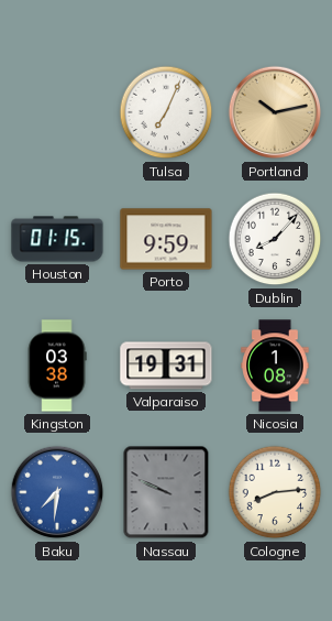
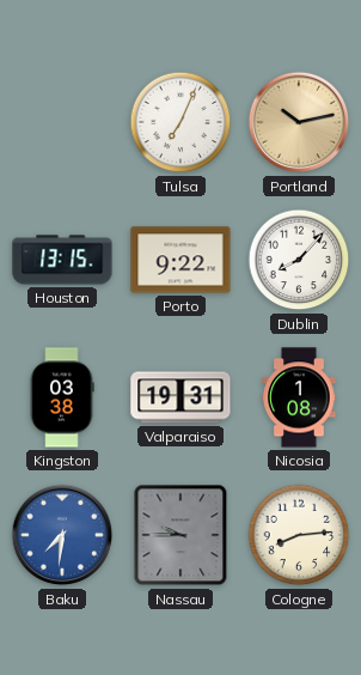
Houston: 01:15 -> 13:15 (62, 260)
Porto: 9:59 -> 9:22 (180, 260)
Nassau: 9:49 -> 9:45 (180, 535)
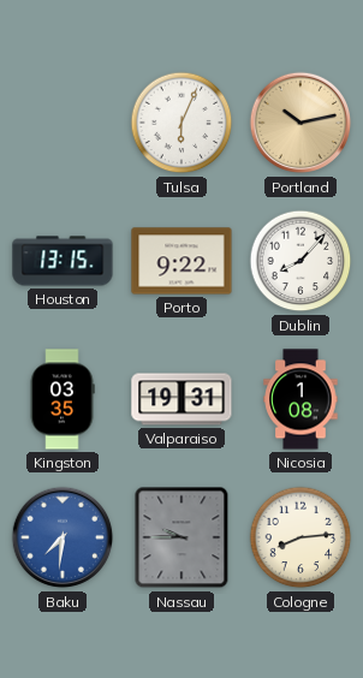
Tulsa: 7:04 -> 6:04 (181, 123)
Kingston: 03:38 -> 03:35 (63, 399)
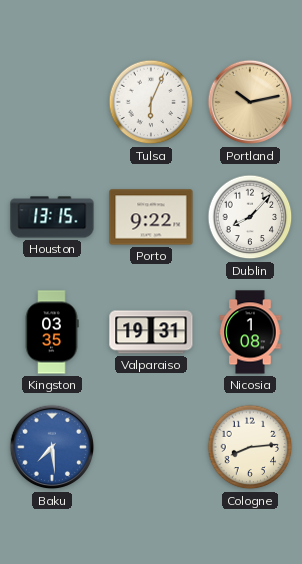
Baku: 7:31 -> 7:29 (52, 447)
Nassau: 9:45 -> none (181, 537)
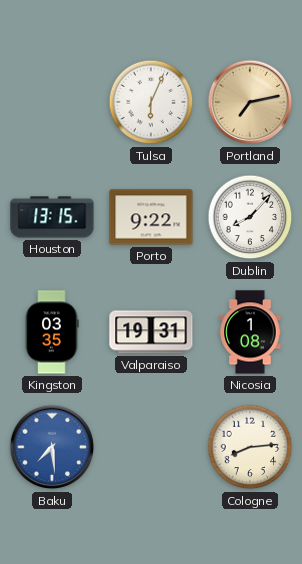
Portland: 10:13 -> 7:13 (250, 102)
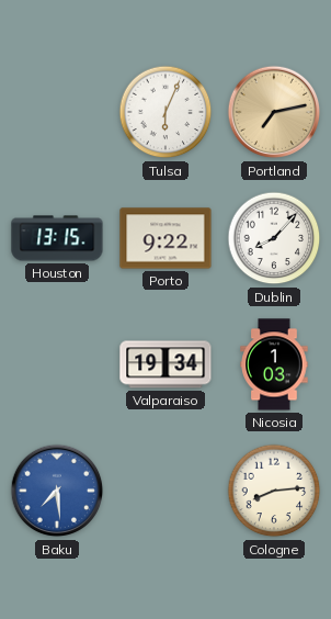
Kingston: 03:35 -> none (52, 332)
Valparaiso: 19:31 -> 19:34 (165, 364)
Nicosia: 1:08 -> 1:03 (274, 364)
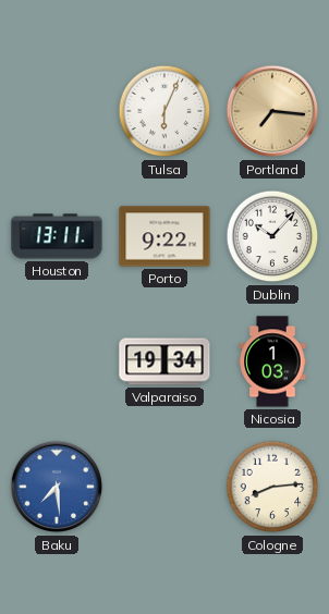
Portland: 7:13 -> 7:16 (272, 111)
Houston: 13:15 -> 13:11 (57, 236)
Dublin: 8:07 -> 10:07 (272, 236)
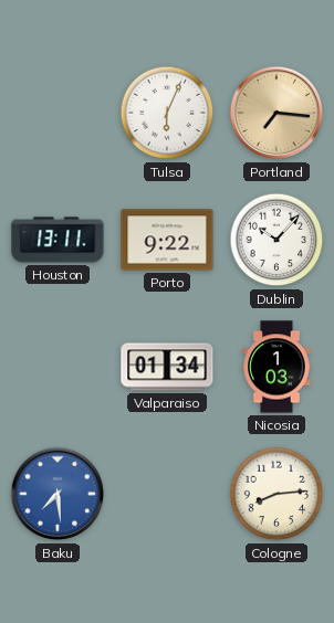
Valparaiso: 19:34 -> 01:34 (167, 367)
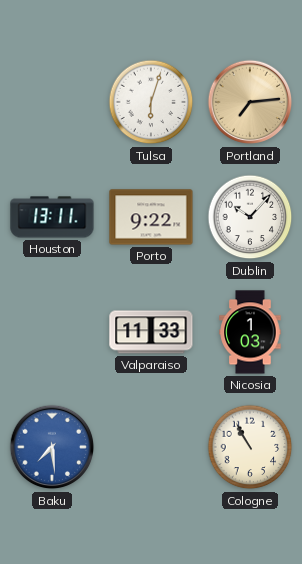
Tulsa: 6:04 -> 6:03 (151, 102)
Portland: 7:16 -> 7:14 (250, 102)
Valparaiso: 01:34 -> 11:33 (151, 332)
Cologne: 8:14 -> 10:55 (250, 447)
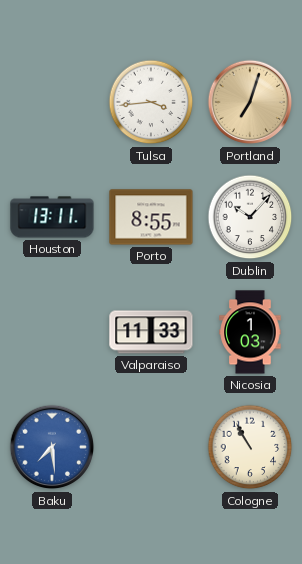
Tulsa: 6:03 -> 3:44 (151, 102)
Portland: 7:14 -> 7:03 (250, 102)
Porto: 9:22 -> 8:55 (151, 217)
